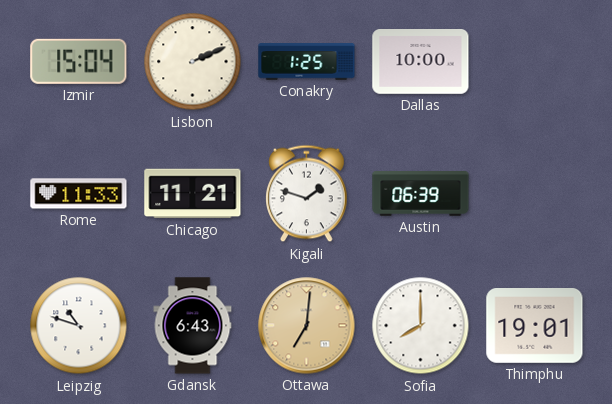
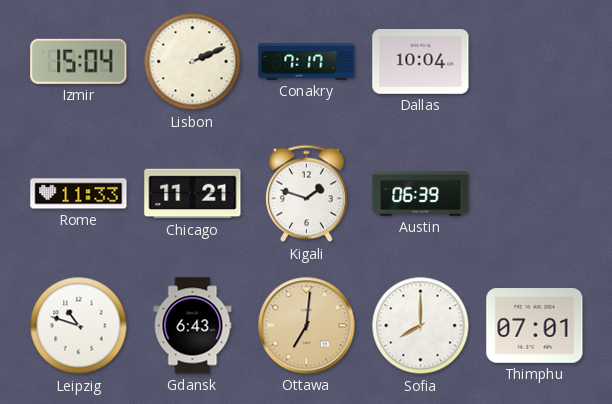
Conakry: 1:25 -> 7:17 (307, 62)
Dallas: 10:00 -> 10:04 (421, 62)
Thimphu: 19:01 -> 07:01 (535, 326)
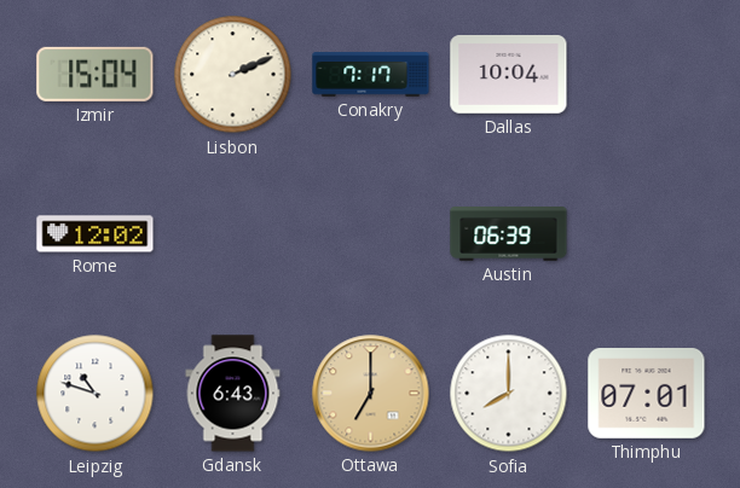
Rome: 11:33 -> 12:02 (96, 234)
Chicago: 11:21 -> none (193, 194)
Kigali: 1:48 -> none (307, 194)
Ottawa: 7:01 -> 7:00 (371, 394)
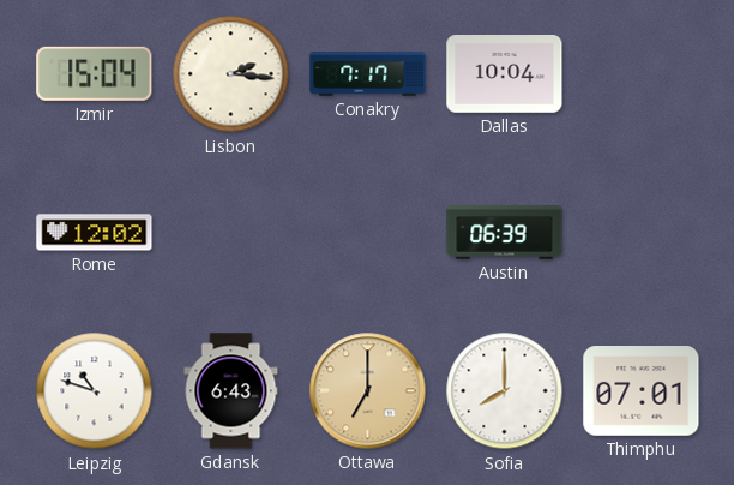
Lisbon: 2:11 -> 2:16 (231, 74)
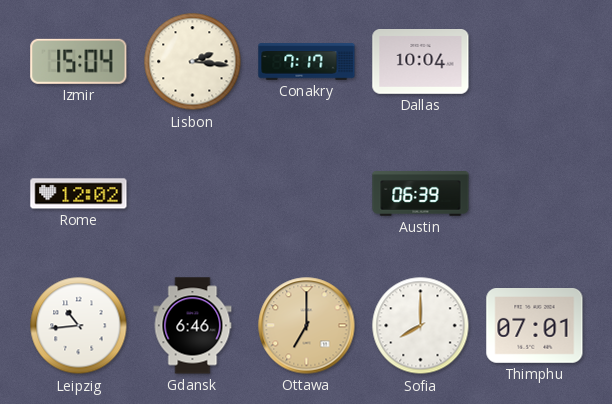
Leipzig: 10:48 -> 10:44 (79, 326)
Gdansk: 6:43 -> 6:46 (193, 326)
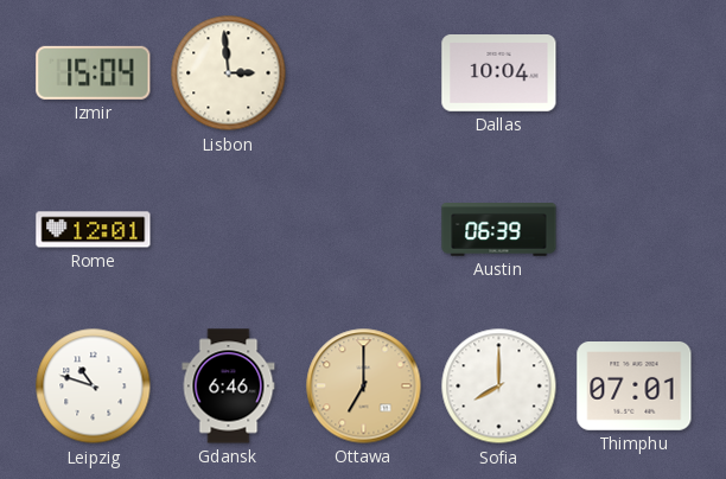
Lisbon: 2:16 -> 2:59 (229, 74)
Conakry: 7:17 -> none (307, 62)
Rome: 12:02 -> 12:01 (94, 230)
Leipzig: 10:44 -> 10:48 (94, 387)
